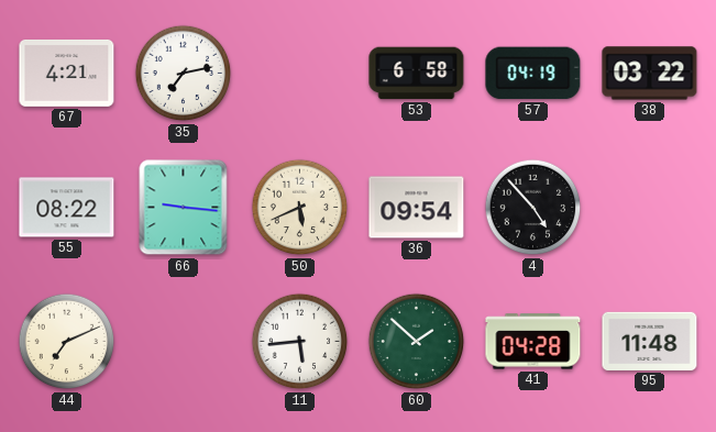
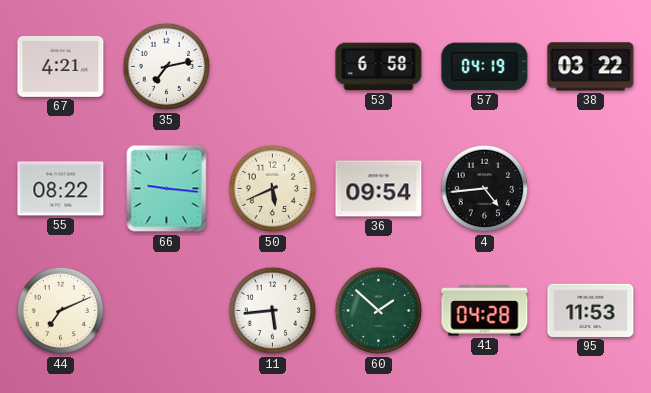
4: 4:53 -> 4:44 (485, 189)
95: 11:48 -> 11:53 (591, 310)
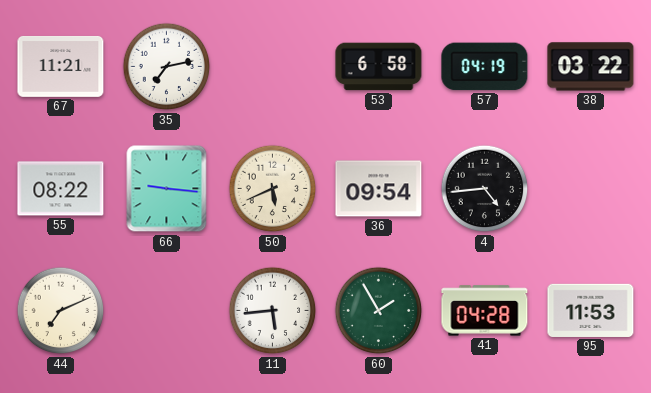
67: 4:21 -> 11:21 (61, 66)
60: 1:52 -> 1:55 (379, 311)
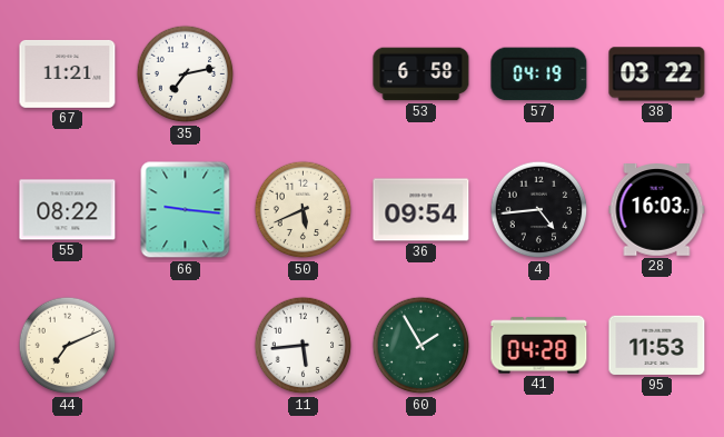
28: none -> 16:03 (657, 210)
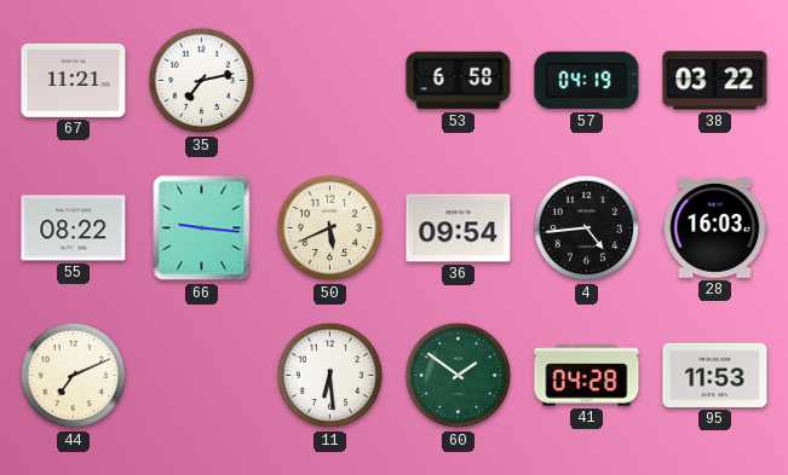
11: 5:44 -> 6:29 (330, 376)
60: 1:55 -> 1:51 (459, 376)
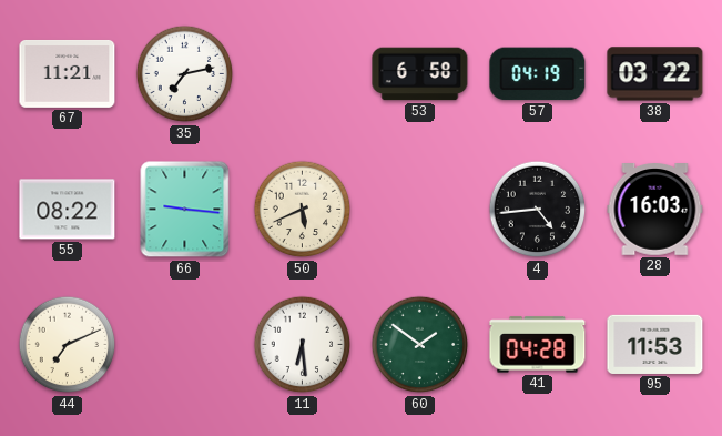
36: 09:54 -> none (459, 228)
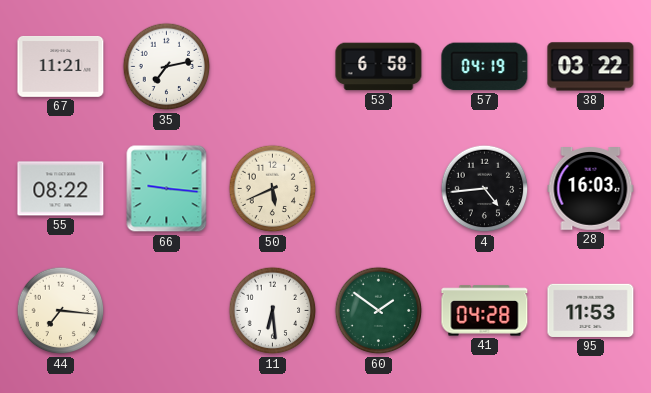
44: 7:11 -> 7:16 (61, 311)
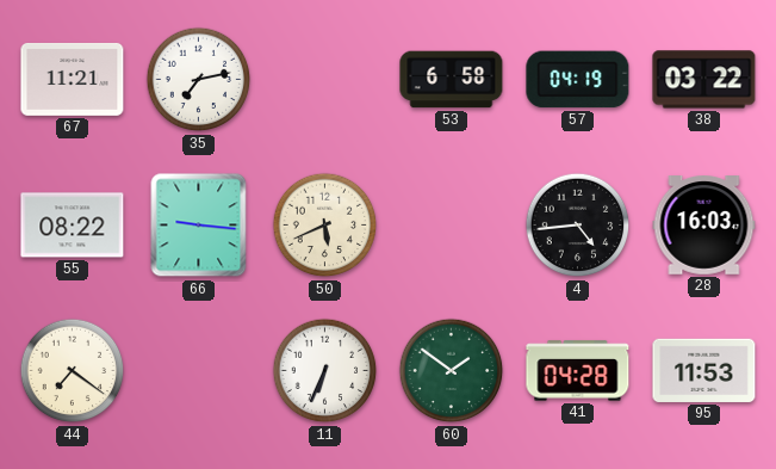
44: 7:16 -> 7:21 (73, 371)
11: 6:29 -> 6:34 (325, 371)
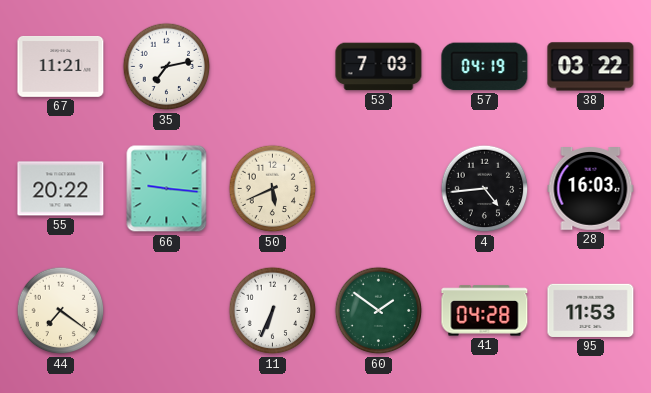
53: 6:58 -> 7:03 (379, 67)
55: 08:22 -> 20:22 (61, 189)
